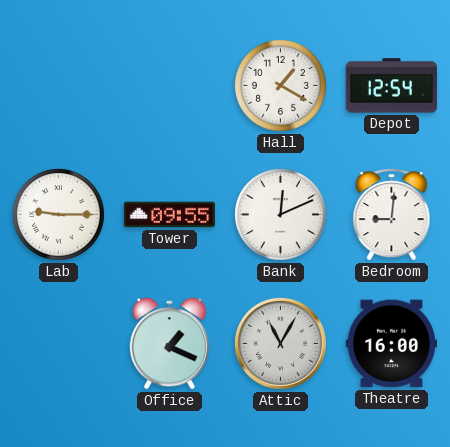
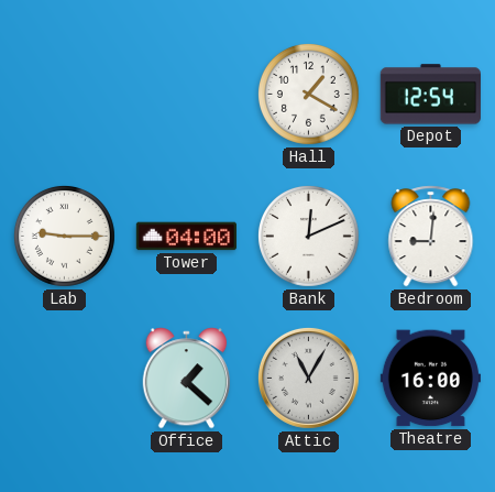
Tower: 09:55 -> 04:00 (186, 237)
Office: 1:19 -> 1:22 (186, 379)
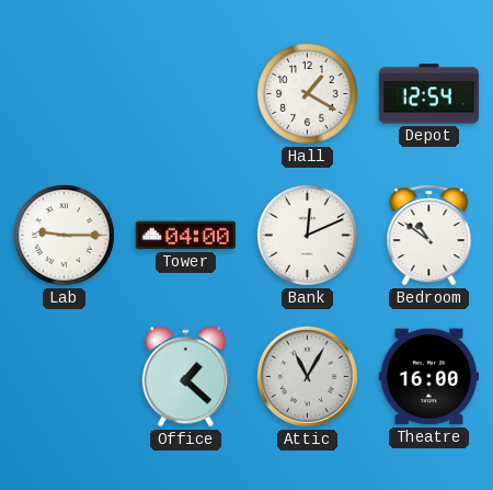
Bedroom: 9:01 -> 10:51 (429, 236)
